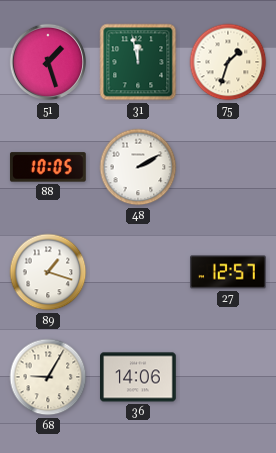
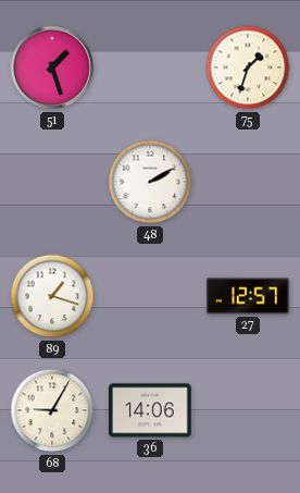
31: 11:58 -> none (138, 62)
88: 10:05 -> none (48, 167)
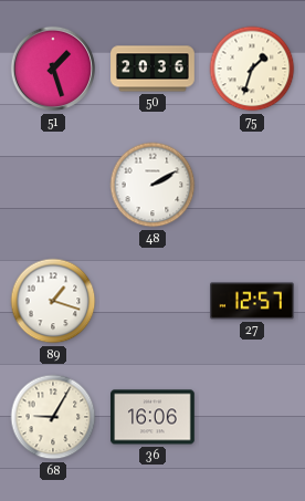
50: none -> 20:36 (152, 69)
36: 14:06 -> 16:06 (152, 417)
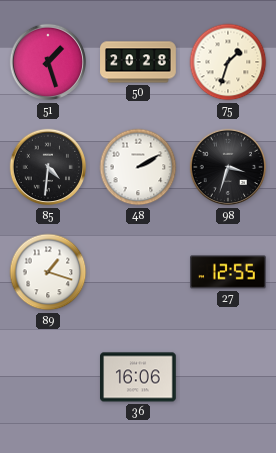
50: 20:36 -> 20:28 (138, 62)
85: none -> 4:31 (48, 167)
98: none -> 3:33 (228, 167)
27: 12:57 -> 12:55 (228, 272)
68: 9:05 -> none (53, 417)
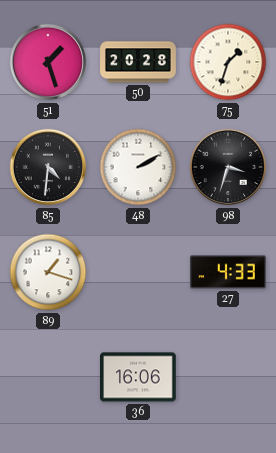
27: 12:55 -> 4:33 (228, 272)
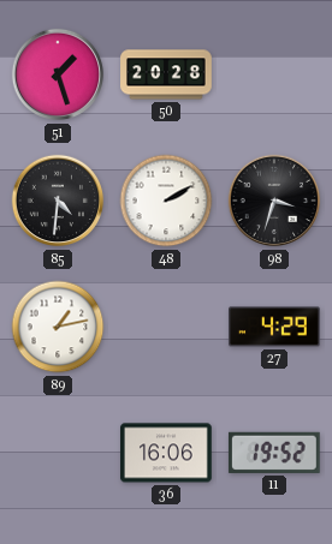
75: 1:33 -> none (228, 62)
89: 1:18 -> 1:13 (58, 327)
27: 4:33 -> 4:29 (274, 327)
11: none -> 19:52 (274, 453)
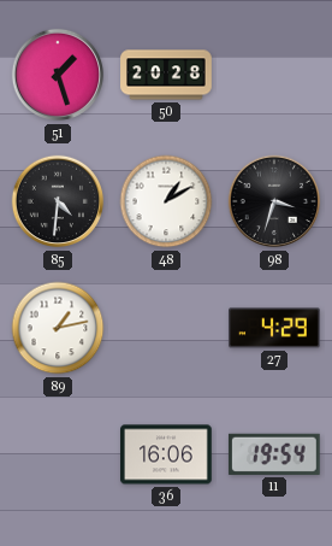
48: 2:10 -> 1:10 (166, 201)
11: 19:52 -> 19:54 (274, 454)
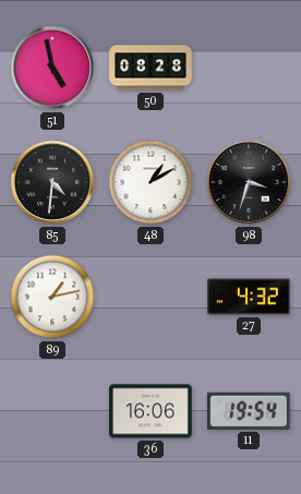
51: 1:27 -> 4:58 (52, 68)
50: 20:28 -> 08:28 (150, 68)
27: 4:29 -> 4:32 (249, 297)
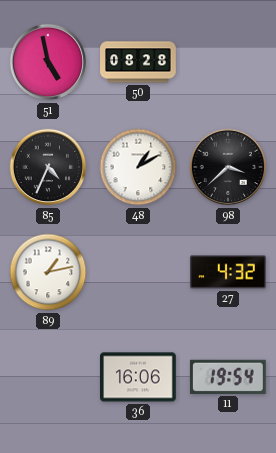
85: 4:31 -> 4:34 (48, 167)
98: 3:33 -> 3:38 (228, 167)
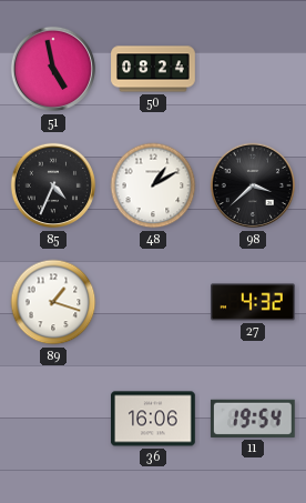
50: 08:28 -> 08:24 (153, 69)
89: 1:13 -> 1:18 (53, 302)
